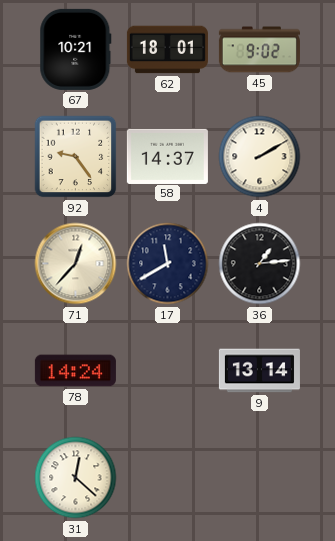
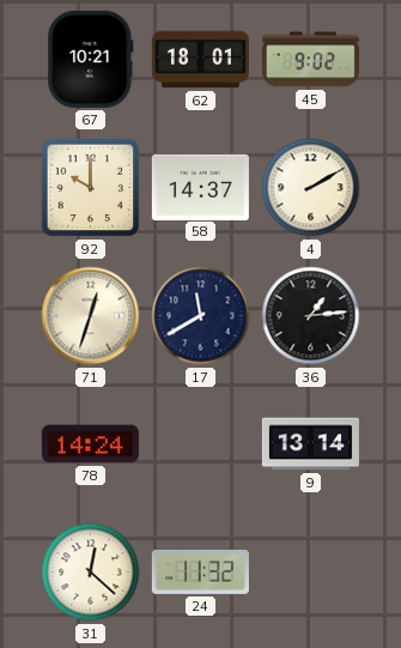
92: 9:24 -> 10:00 (91, 188)
71: 12:37 -> 12:33 (91, 316)
24: none -> 11:32 (200, 571)
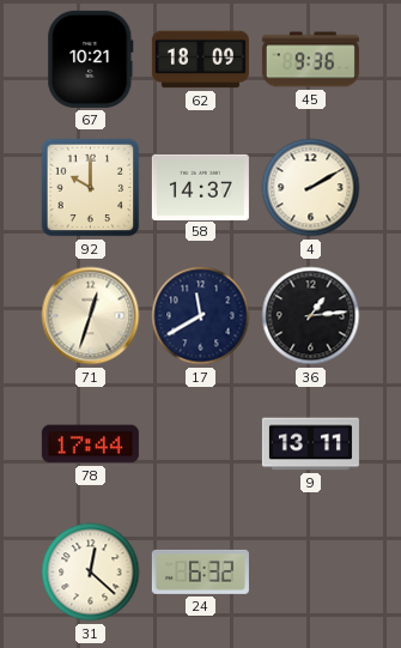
62: 18:01 -> 18:09 (200, 60)
45: 9:02 -> 9:36 (310, 60)
78: 14:24 -> 17:44 (90, 444)
9: 13:14 -> 13:11 (310, 444)
24: 11:32 -> 6:32 (200, 571)
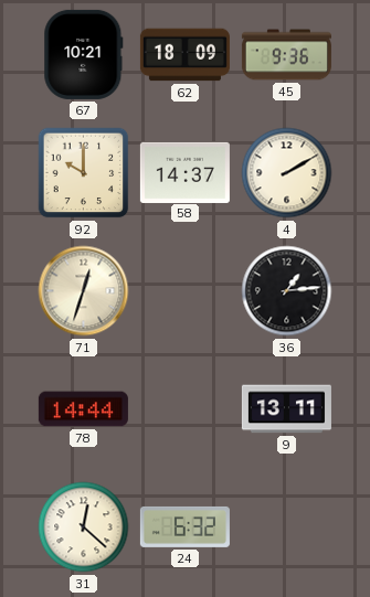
17: 11:40 -> none (201, 316)
78: 17:44 -> 14:44 (83, 409)
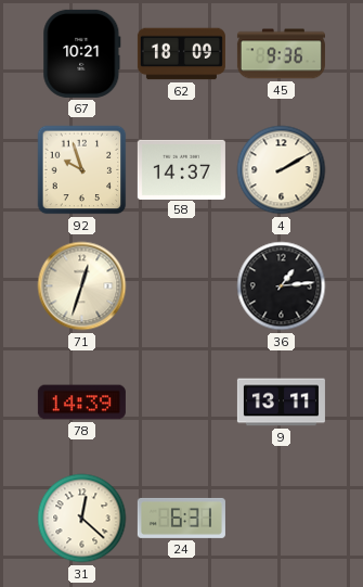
92: 10:00 -> 9:57 (82, 170)
78: 14:44 -> 14:39 (81, 403)
24: 6:32 -> 6:31 (181, 518)
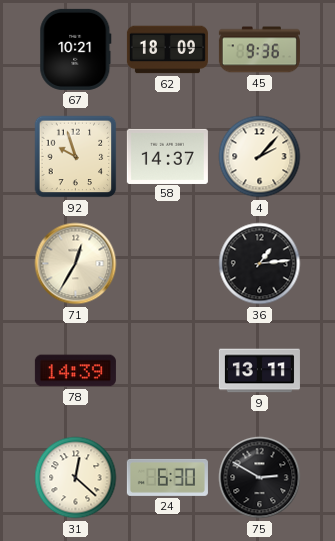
4: 2:10 -> 2:07 (260, 157)
71: 12:33 -> 12:35 (76, 264)
24: 6:31 -> 6:30 (167, 477)
75: none -> 2:50 (260, 478)
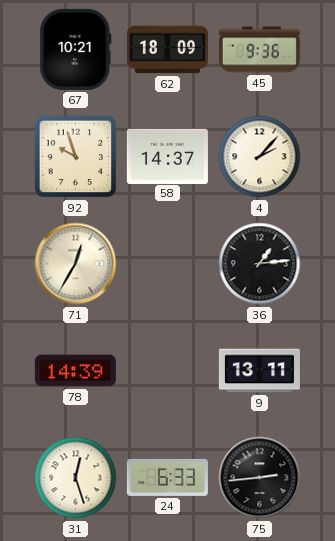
31: 12:22 -> 12:27 (76, 478)
24: 6:30 -> 6:33 (167, 477)
75: 2:50 -> 2:44 (260, 478)
